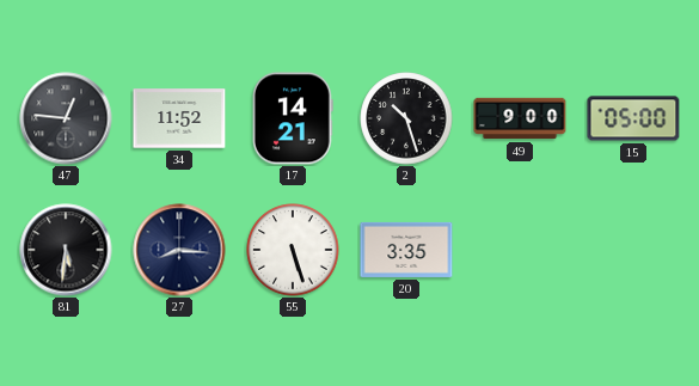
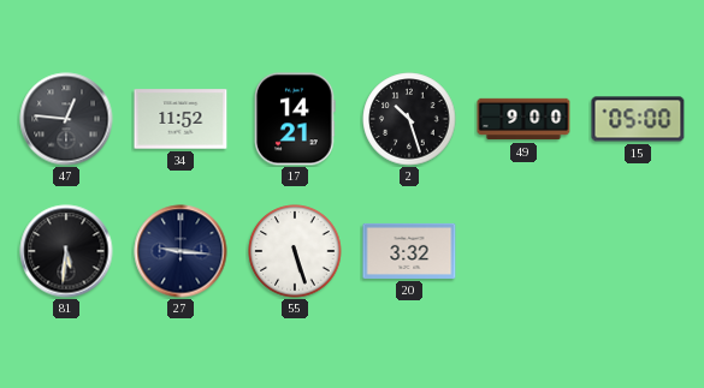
27: 8:16 -> 9:16 (181, 251)
20: 3:35 -> 3:32 (409, 251)
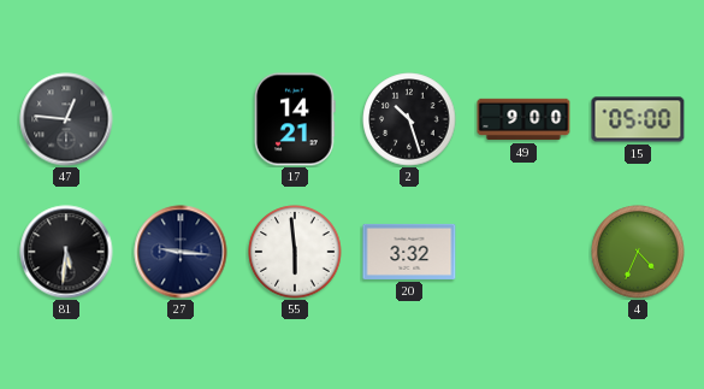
34: 11:52 -> none (181, 119)
55: 5:27 -> 5:59 (295, 252)
4: none -> 4:34 (638, 252)
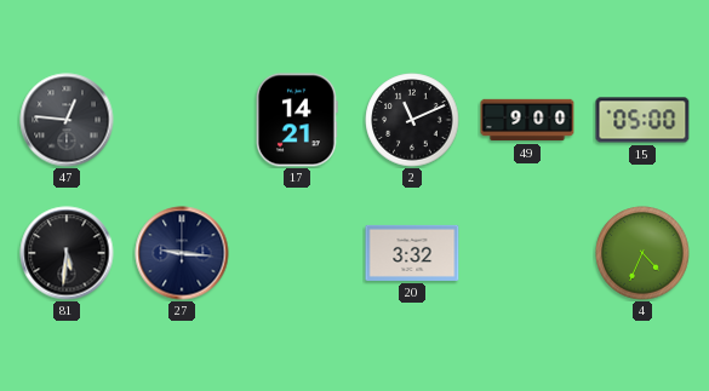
2: 10:27 -> 11:11 (412, 120)
55: 5:59 -> none (295, 252)
